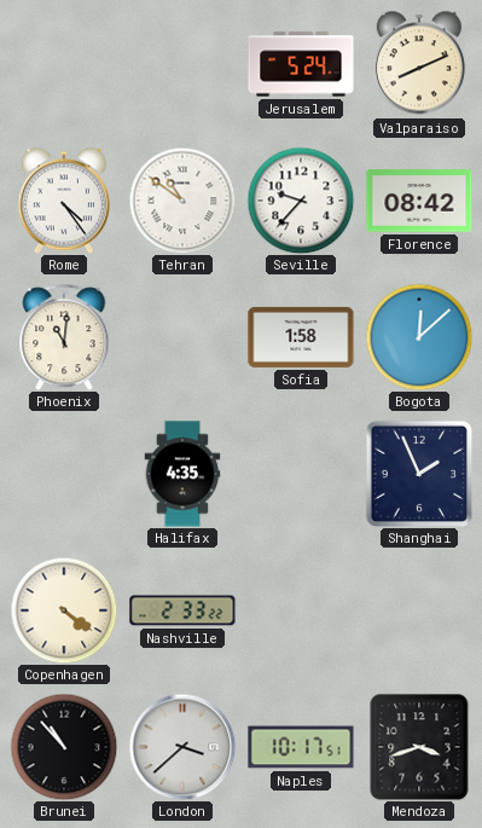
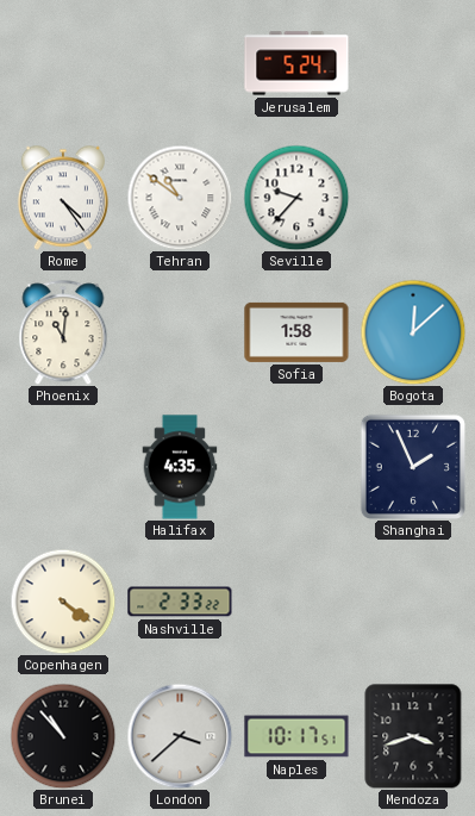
Valparaiso: 8:11 -> none (419, 64)
Florence: 08:42 -> none (419, 201)
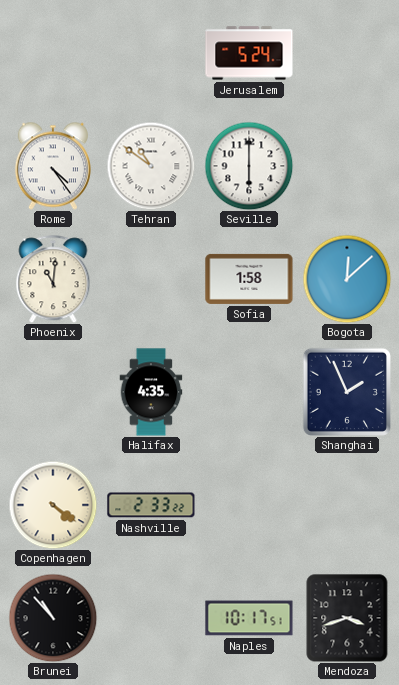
Seville: 9:37 -> 6:00 (249, 166)
London: 3:38 -> none (180, 736)
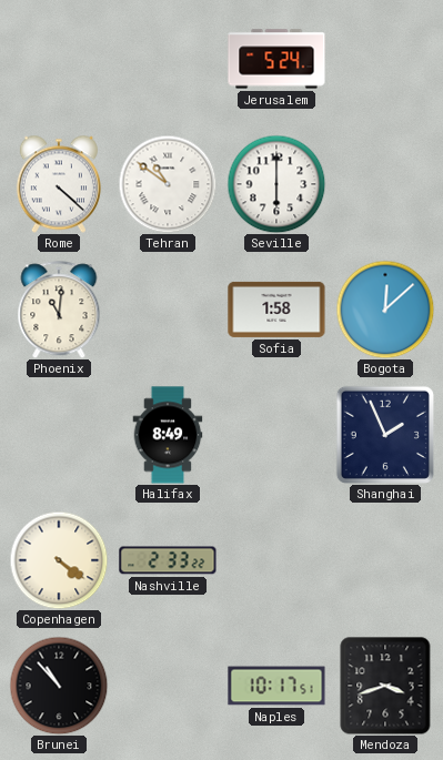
Rome: 4:24 -> 4:22 (59, 184)
Halifax: 4:35 -> 8:49 (168, 435)
